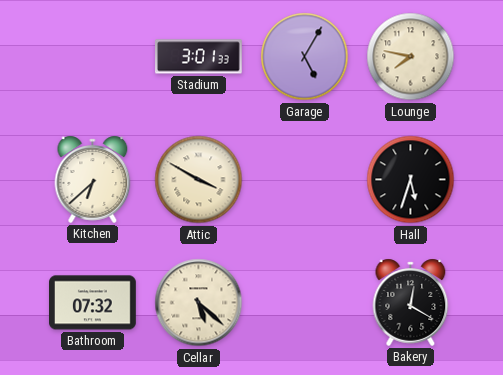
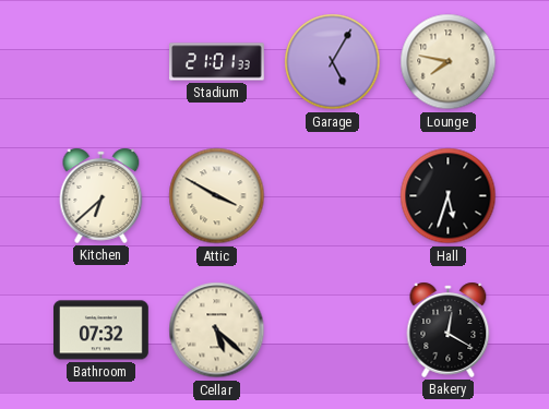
Stadium: 3:01 -> 21:01 (217, 62)
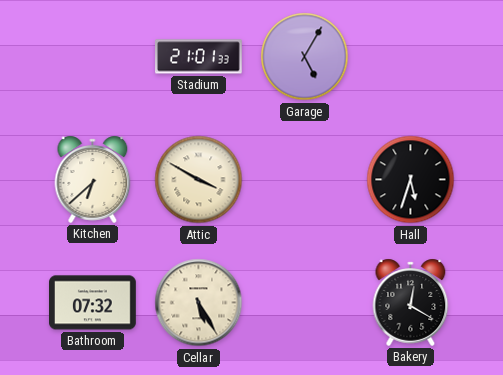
Lounge: 7:47 -> none (449, 62)
Cellar: 5:22 -> 5:25 (199, 303)
